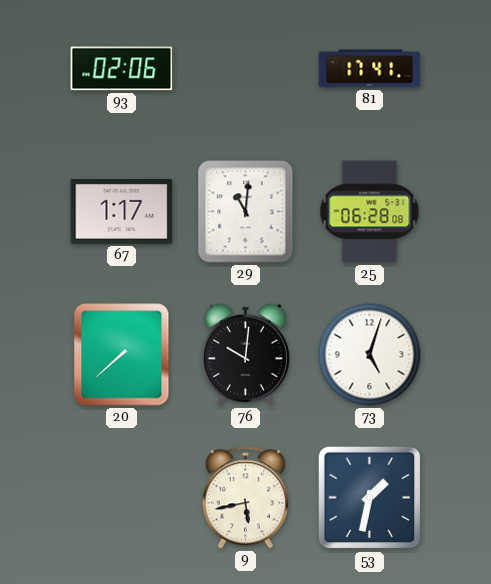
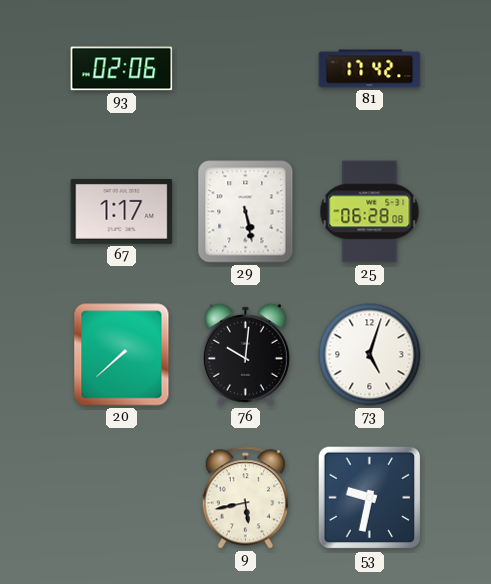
81: 17:41 -> 17:42 (370, 69)
29: 11:01 -> 5:28 (246, 212)
53: 1:32 -> 9:32 (370, 498)
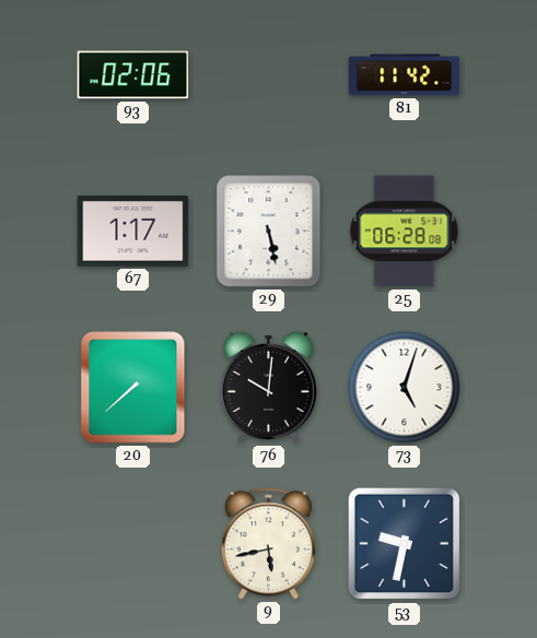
81: 17:42 -> 11:42 (405, 75)
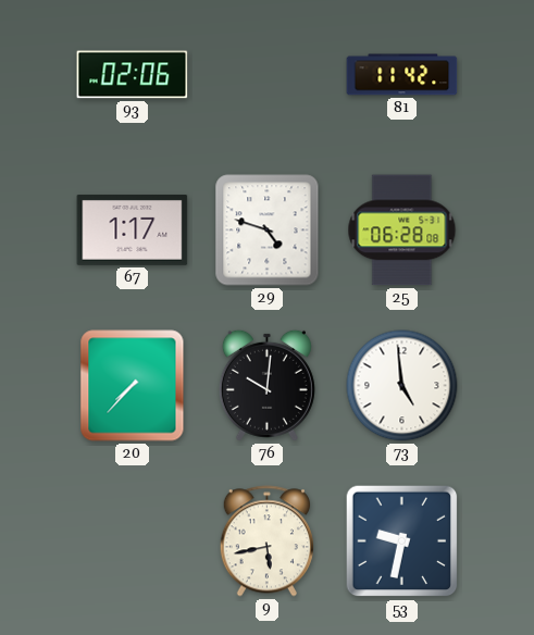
29: 5:28 -> 4:48 (268, 231)
20: 7:38 -> 7:37 (133, 386)
73: 5:03 -> 4:59 (402, 386)
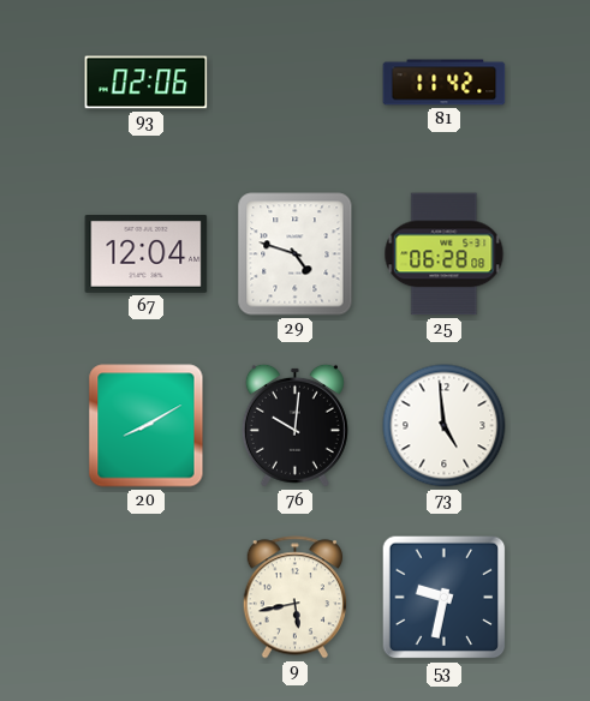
67: 1:17 -> 12:04 (147, 254)
20: 7:37 -> 8:10 (147, 426)
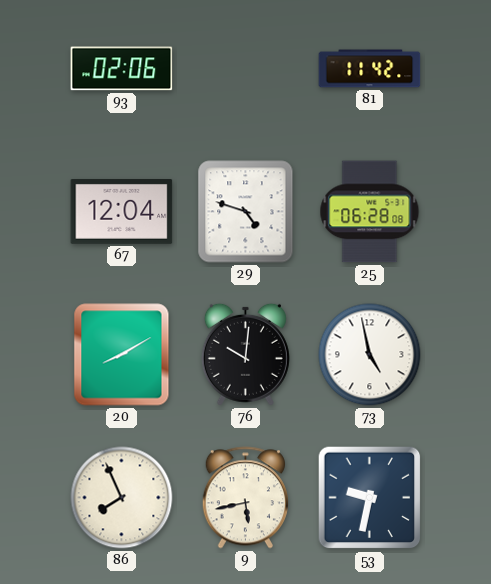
73: 4:59 -> 4:58 (370, 355)
86: none -> 7:56 (122, 498)
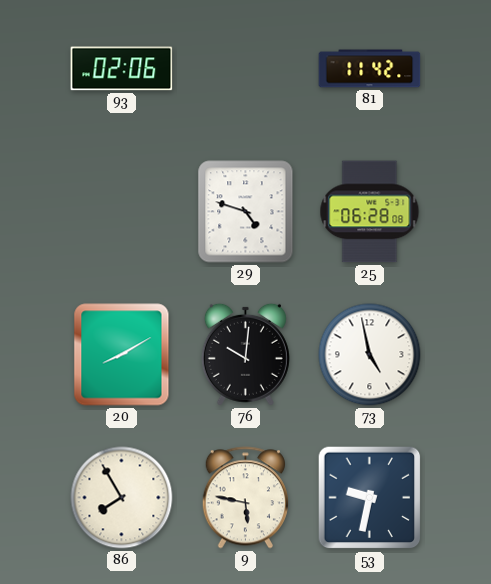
67: 12:04 -> none (122, 212)
86: 7:56 -> 7:55 (122, 498)
9: 5:43 -> 5:47 (245, 498)
